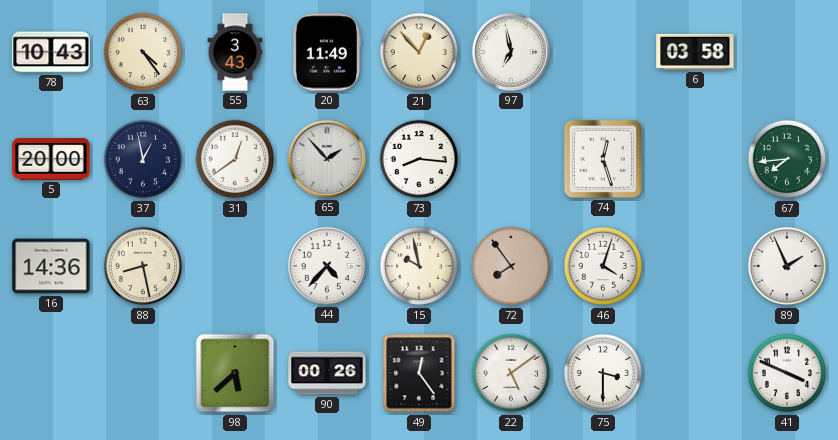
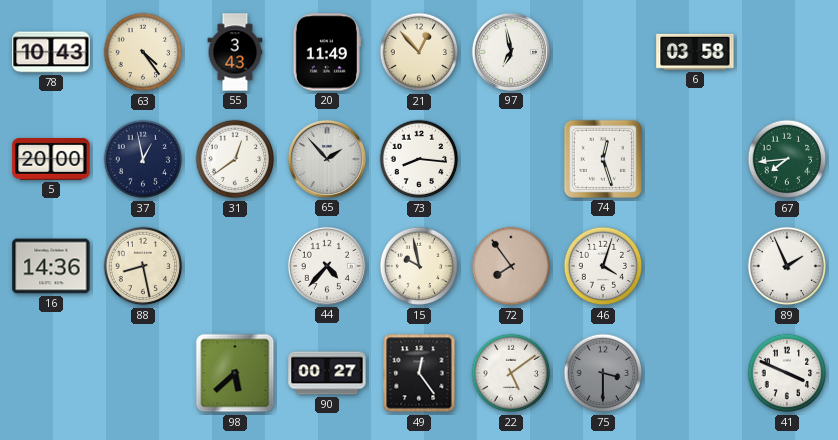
90: 00:26 -> 00:27 (327, 373)
75 dial: white -> grey (603, 373)
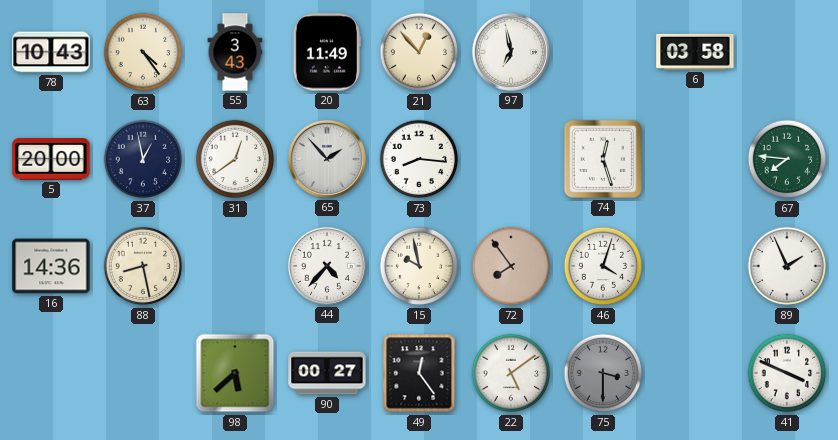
67: 7:44 -> 7:46 (787, 159)
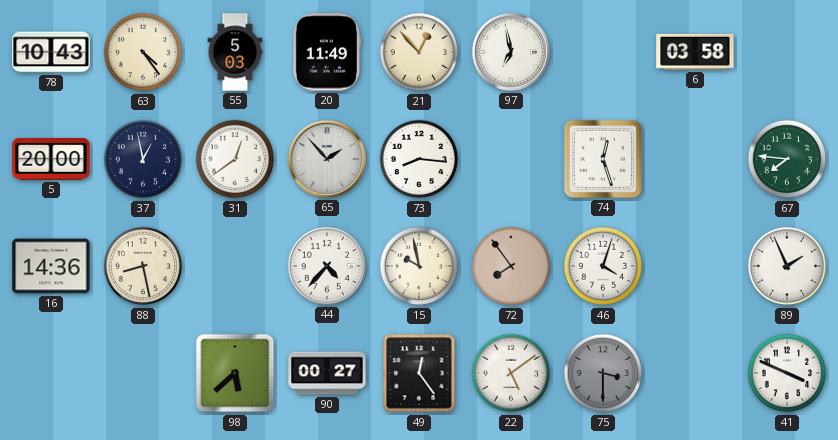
55: 3:43 -> 5:03 (235, 52)
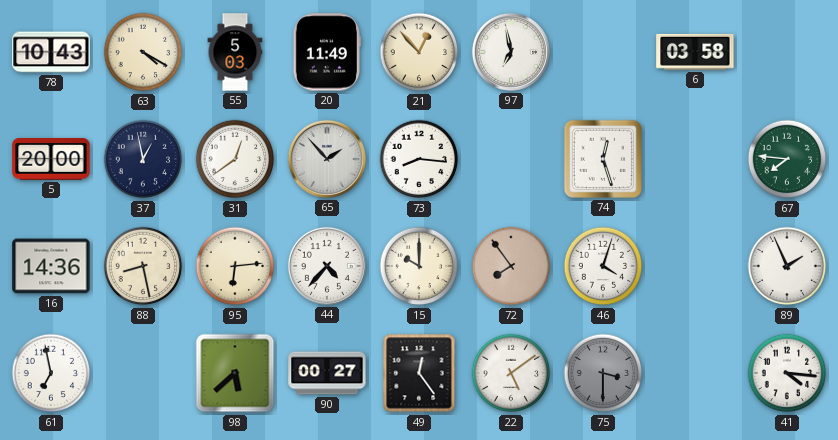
63: 4:24 -> 4:20 (143, 52)
95: none -> 6:14 (235, 266)
15: 9:58 -> 10:00 (419, 266)
61: none -> 6:58 (51, 373)
41: 3:49 -> 4:16 (787, 373)
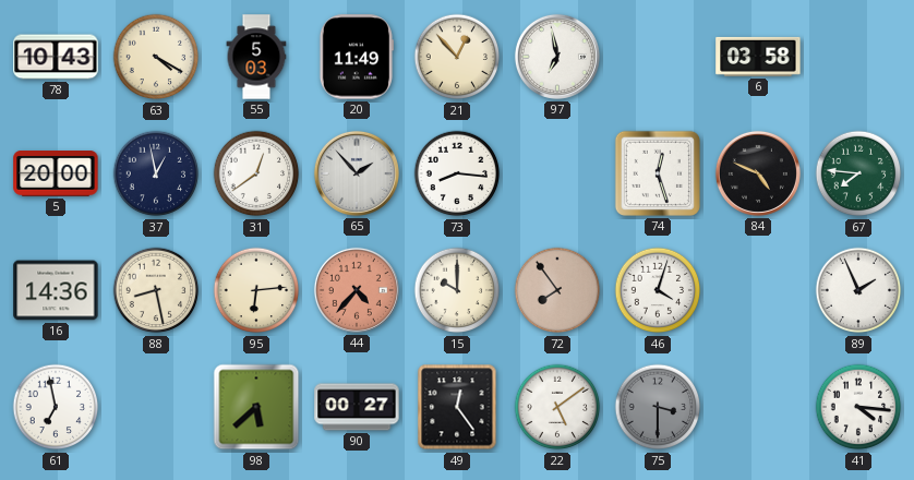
84: none -> 4:49 (758, 173)
44 dial: white -> salmon (357, 290)
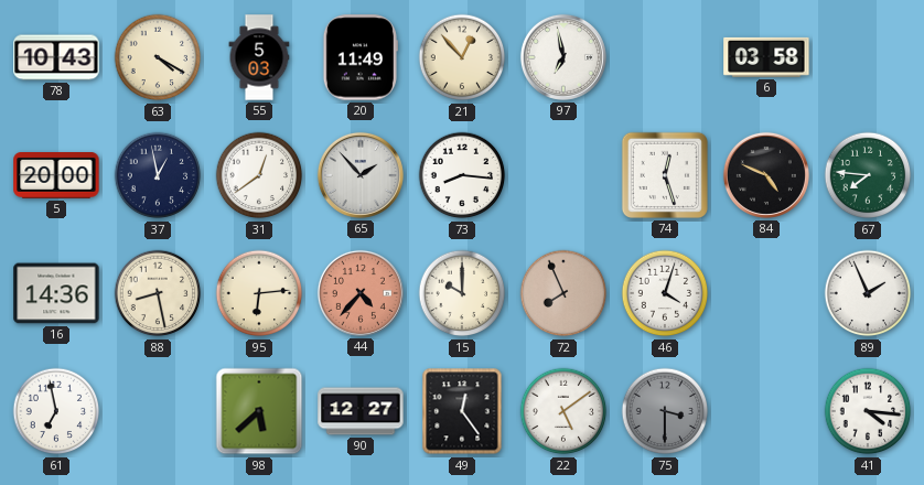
72: 7:54 -> 7:56 (563, 293)
90: 00:27 -> 12:27 (361, 411)
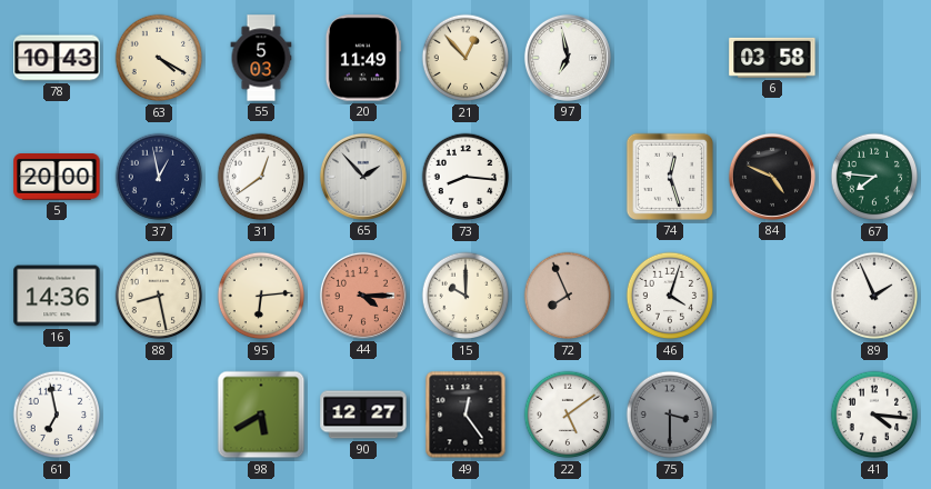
44: 4:37 -> 4:15 (363, 296)
98: 5:38 -> 5:40 (261, 415)
